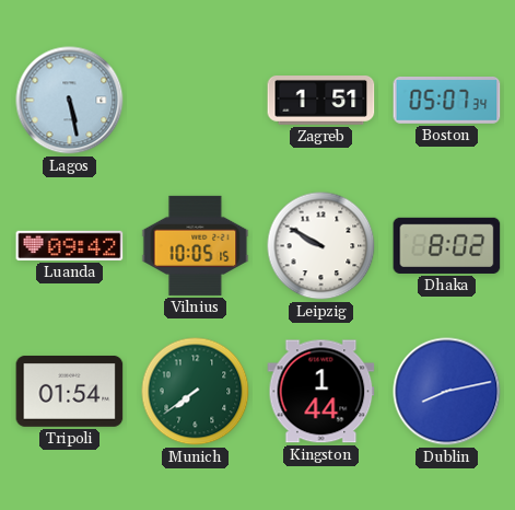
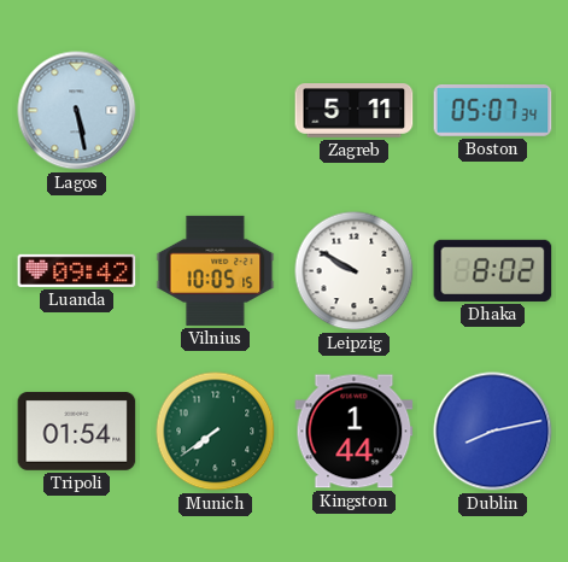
Zagreb: 1:51 -> 5:11 (355, 111)
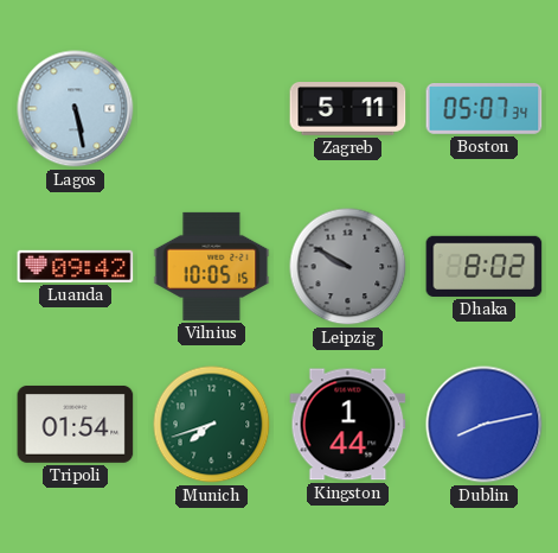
Leipzig dial: white -> grey (348, 267)
Munich: 7:39 -> 7:42 (212, 425)
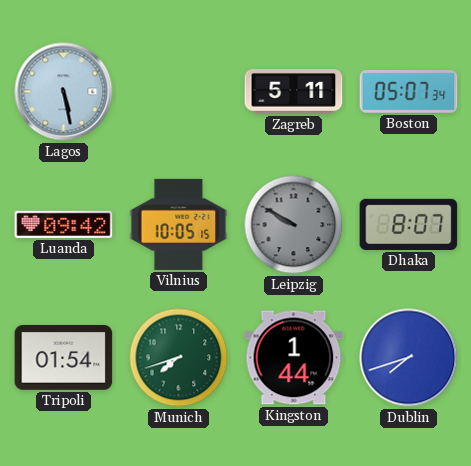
Dhaka: 8:02 -> 8:07 (409, 224)
Dublin: 8:13 -> 7:42 (409, 358)
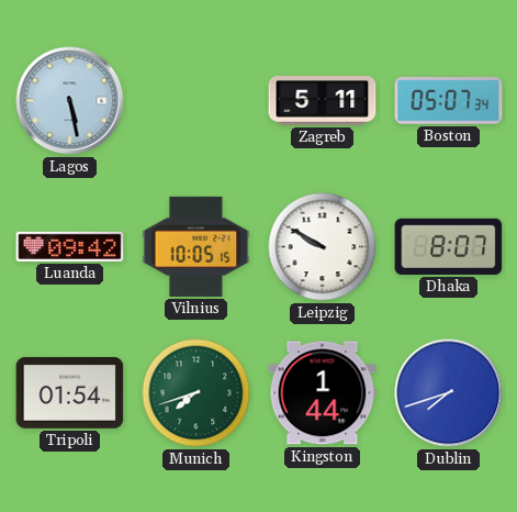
Leipzig dial: grey -> white (323, 247)
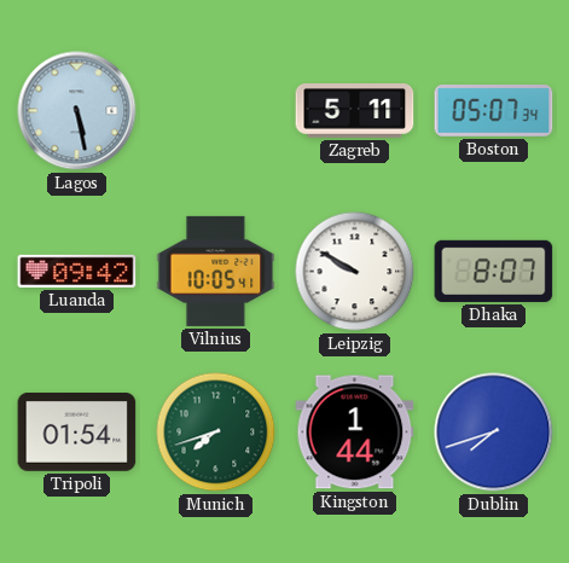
Vilnius: 10:05:15 -> 10:05:41 (216, 271)
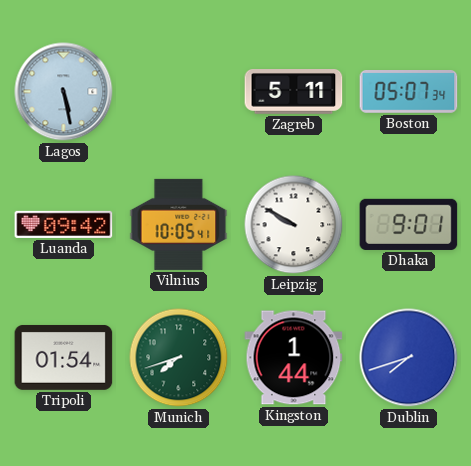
Dhaka: 8:07 -> 9:01 (409, 224)
